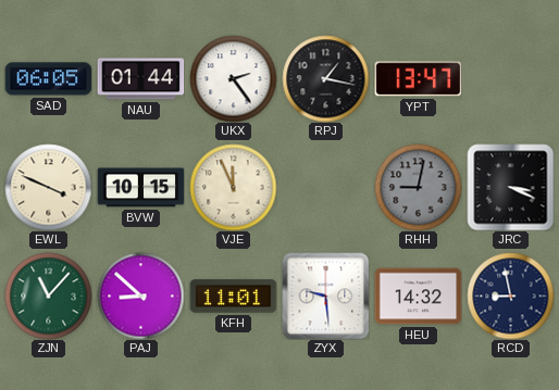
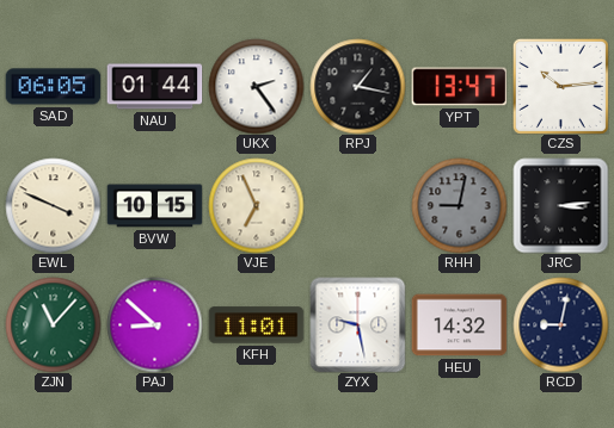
CZS: none -> 10:14 (560, 86)
VJE: 11:56 -> 6:56 (256, 205)
JRC: 3:19 -> 3:14 (560, 205)
ZYX: 9:29 -> 9:28 (357, 324)
RCD: 8:58 -> 9:02 (560, 324)
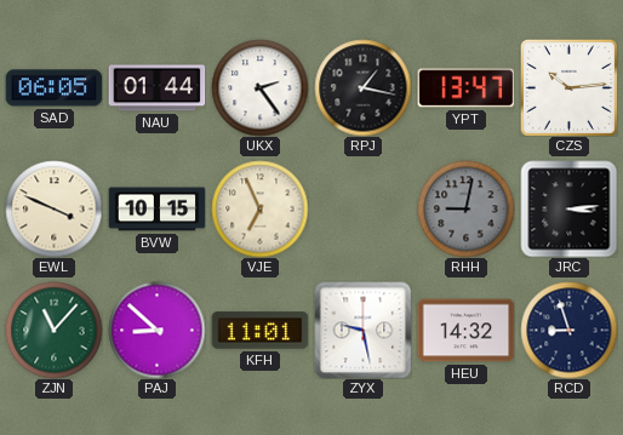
RCD: 9:02 -> 8:57 (568, 330)
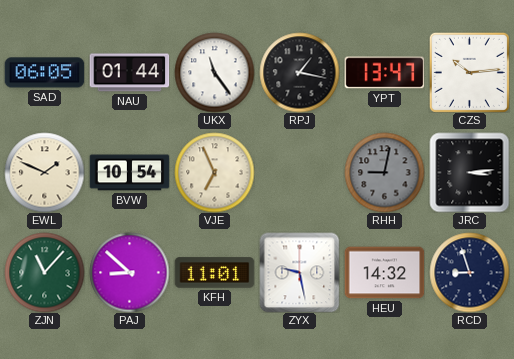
UKX: 2:24 -> 11:24 (214, 72)
EWL: 3:49 -> 1:49 (44, 172)
BVW: 10:15 -> 10:54 (129, 173)
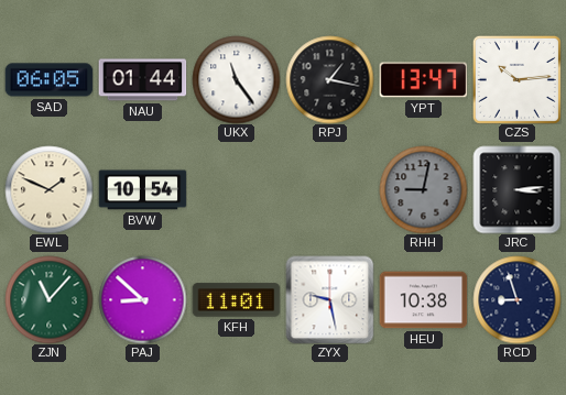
VJE: 6:56 -> none (214, 172)
HEU: 14:32 -> 10:38 (423, 300)
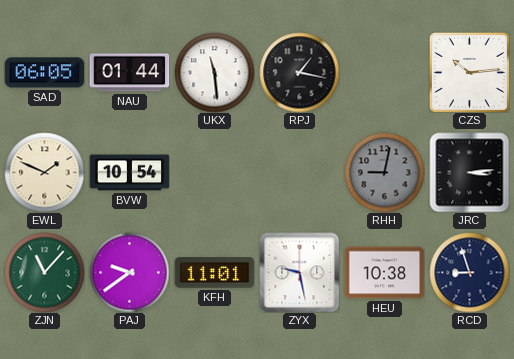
UKX: 11:24 -> 11:29 (214, 72)
YPT: 13:47 -> none (423, 80)
PAJ: 8:52 -> 9:39 (129, 272)
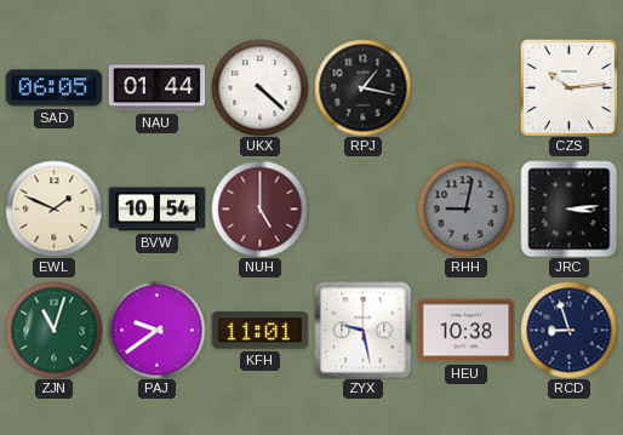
UKX: 11:29 -> 4:22 (259, 87)
NUH: none -> 5:00 (259, 208)
ZJN: 11:07 -> 11:03 (53, 330)
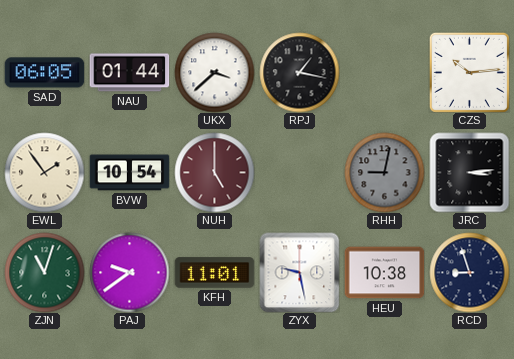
UKX: 4:22 -> 3:38 (214, 72)
EWL: 1:49 -> 1:54 (44, 172)
